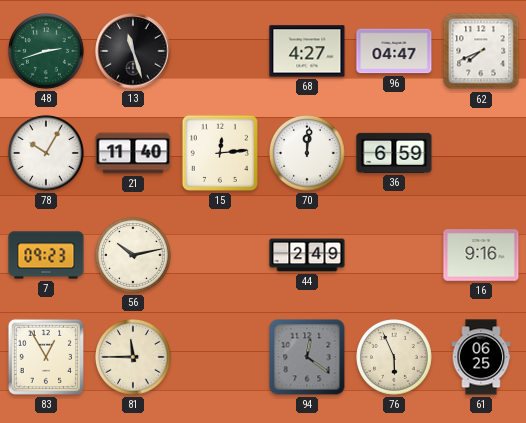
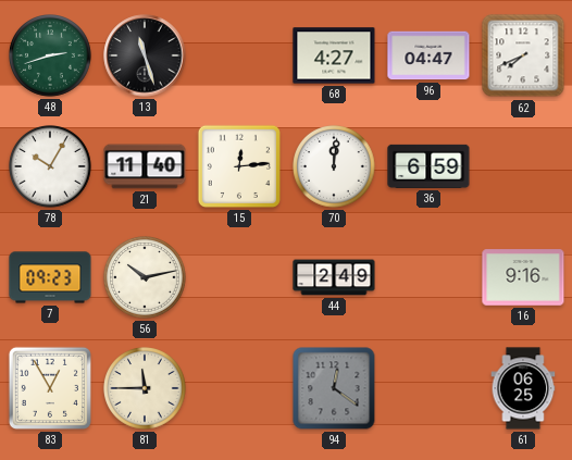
76: 5:56 -> none (395, 358)
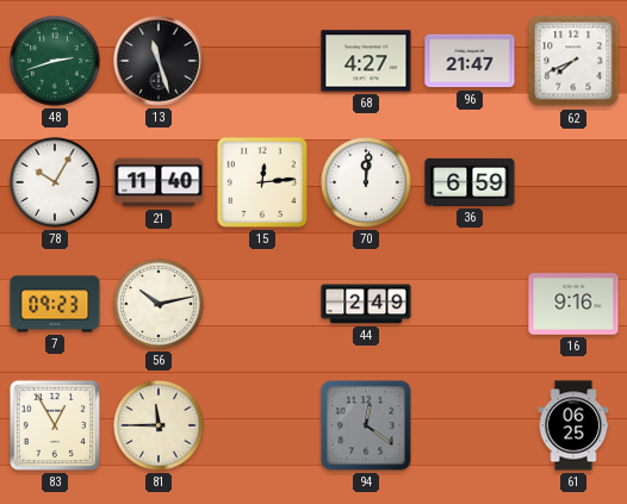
96: 04:47 -> 21:47 (470, 61)
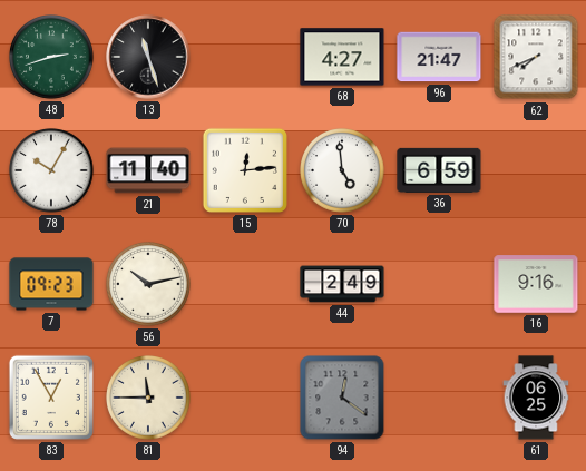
70: 12:01 -> 4:59 (343, 171)
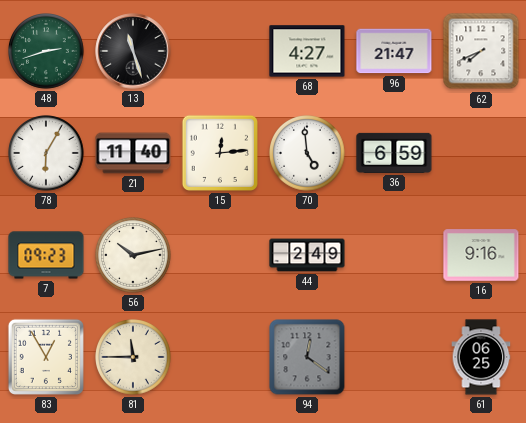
78: 10:05 -> 6:05 (47, 154)
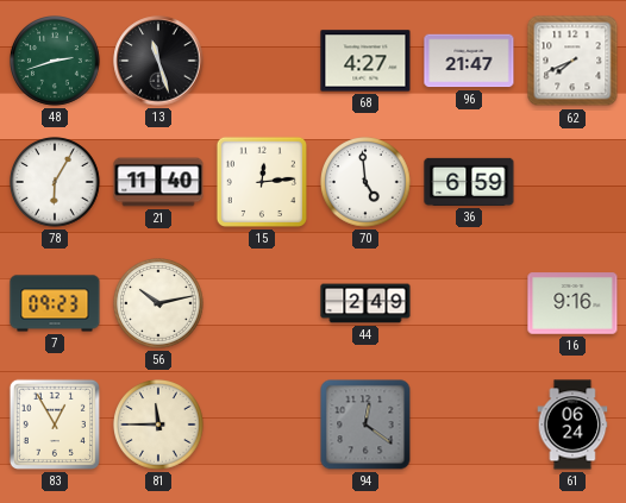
61: 06:25 -> 06:24 (572, 425)
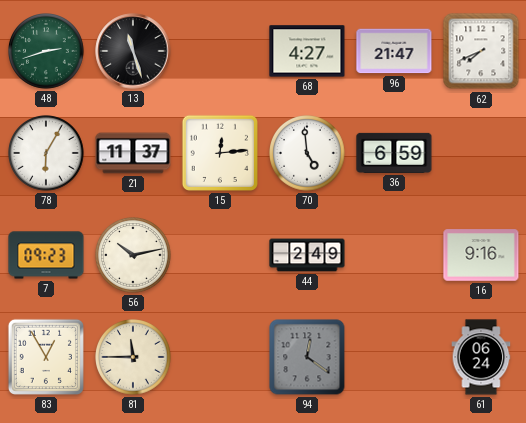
21: 11:40 -> 11:37 (133, 153)
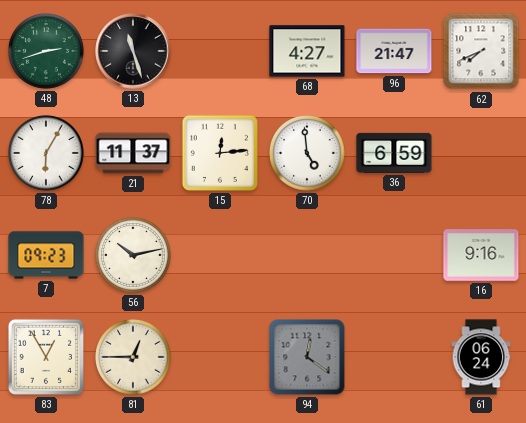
44: 2:49 -> none (307, 255)
81: 11:45 -> 12:45 (134, 358)
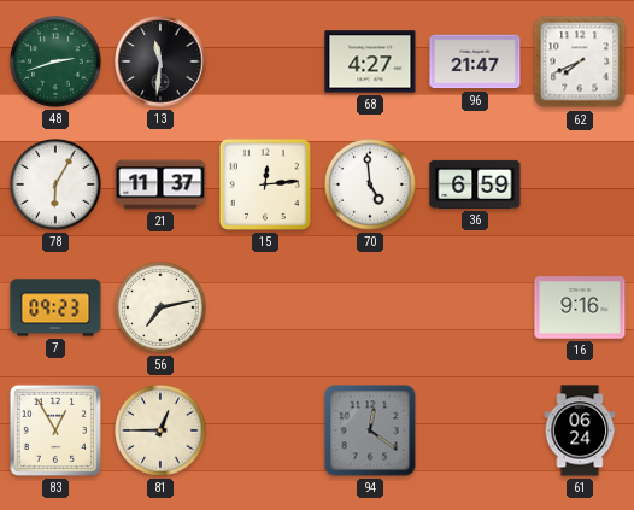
13: 11:27 -> 11:31 (160, 61)
56: 10:13 -> 7:13 (162, 309)
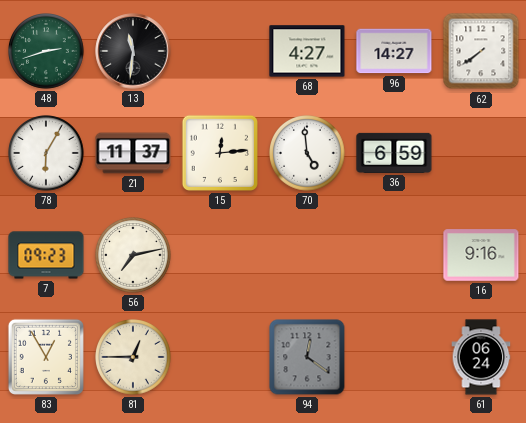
96: 21:47 -> 14:27 (394, 51)
62: 7:41 -> 7:39 (481, 51)
